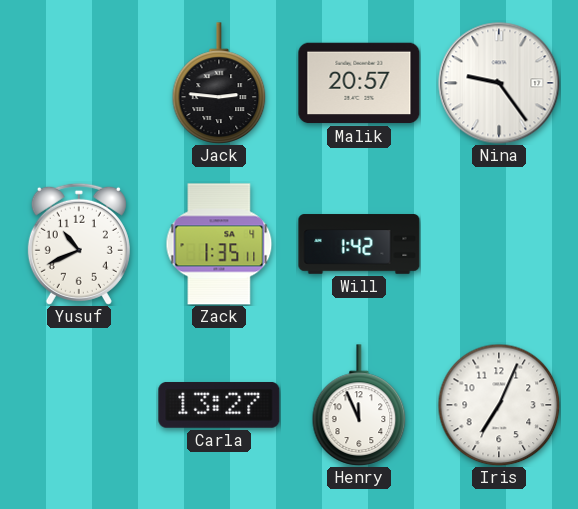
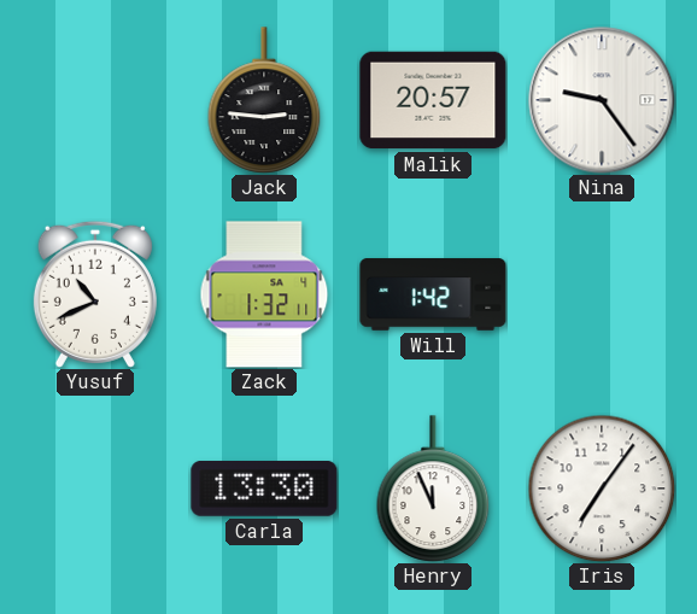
Zack: 1:35 -> 1:32 (264, 294)
Carla: 13:27 -> 13:30 (264, 490)
Iris: 7:04 -> 7:06 (602, 489)
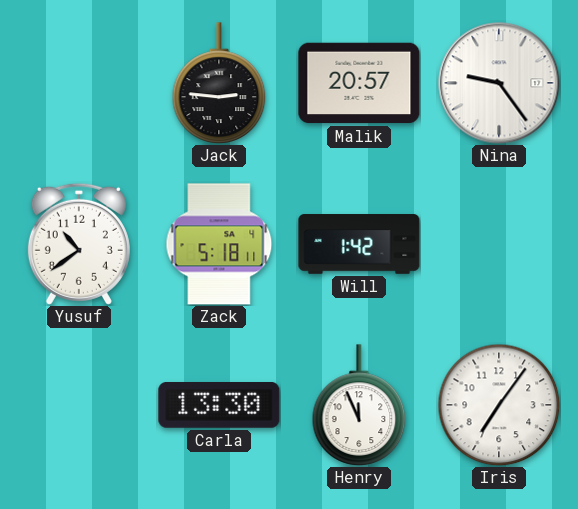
Yusuf: 10:41 -> 10:39 (79, 244)
Zack: 1:32 -> 5:18 (219, 244)
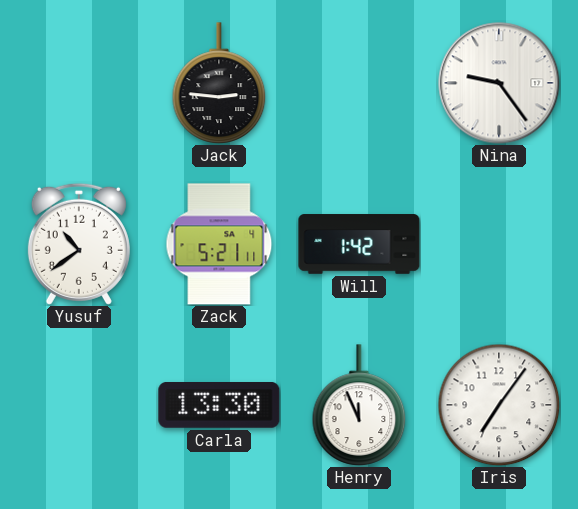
Malik: 20:57 -> none (359, 83)
Zack: 5:18 -> 5:21 (219, 244)
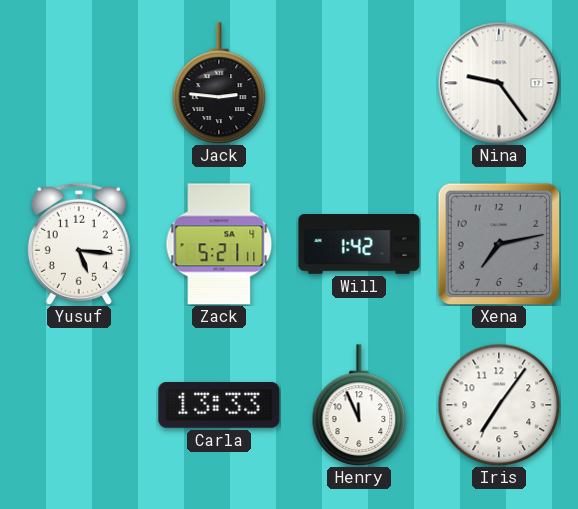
Yusuf: 10:39 -> 5:16 (79, 244)
Xena: none -> 7:13 (499, 244)
Carla: 13:30 -> 13:33 (219, 406)
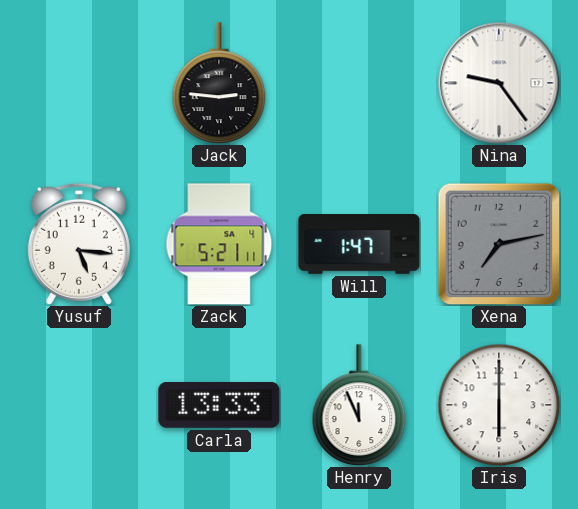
Will: 1:42 -> 1:47 (359, 244)
Iris: 7:06 -> 6:00 (499, 405)
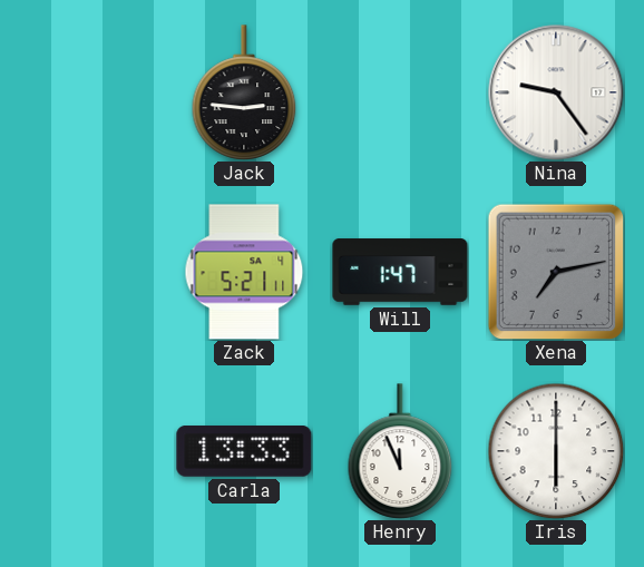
Yusuf: 5:16 -> none (79, 244)
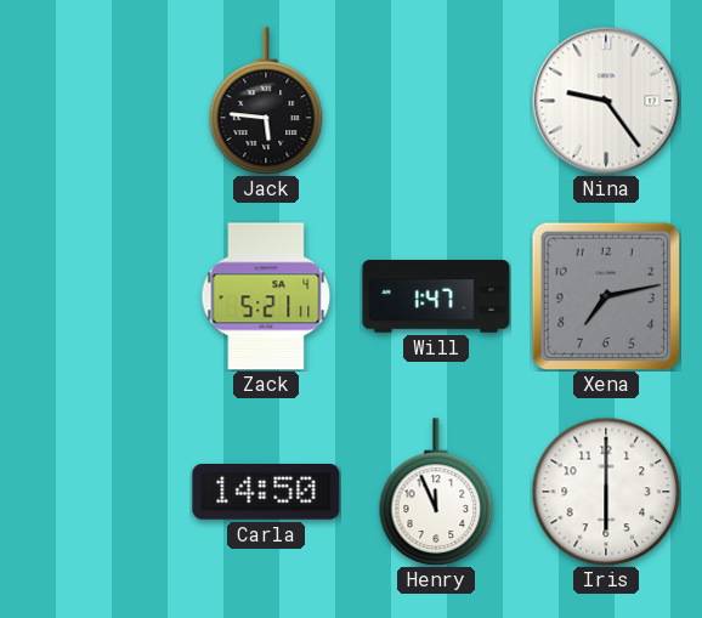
Jack: 2:46 -> 5:46 (266, 101)
Carla: 13:33 -> 14:50 (266, 493)
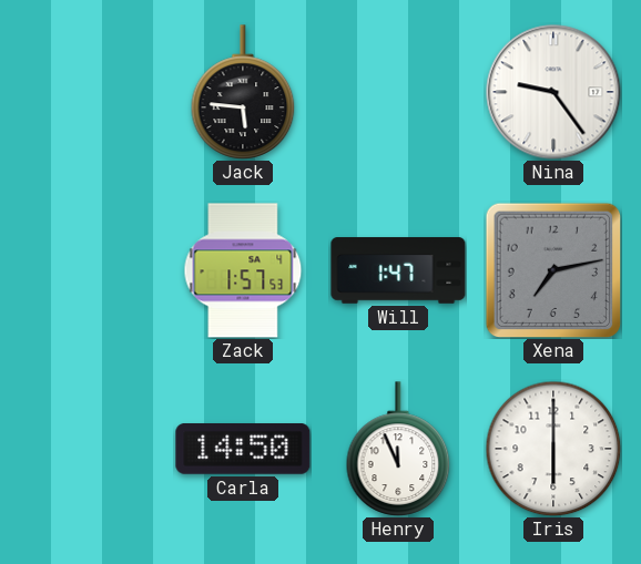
Zack: 5:21 -> 1:57 (243, 270)
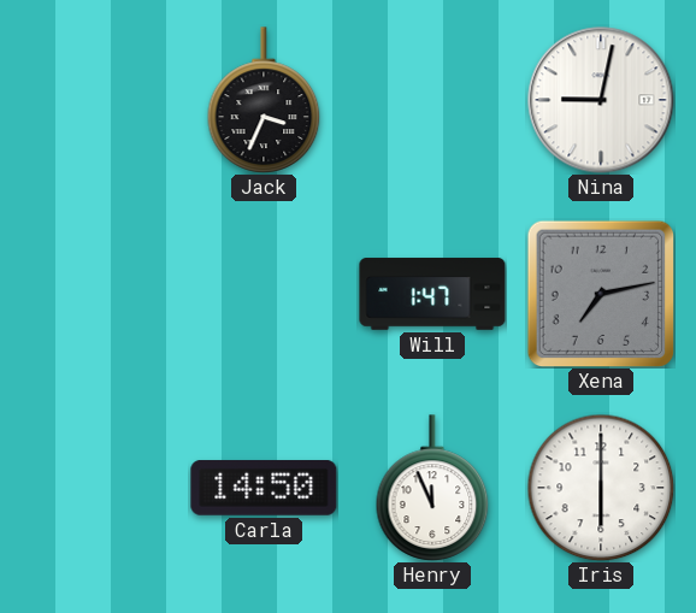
Jack: 5:46 -> 3:34 (264, 100)
Nina: 9:24 -> 9:02 (601, 100)
Zack: 1:57 -> none (243, 270)
